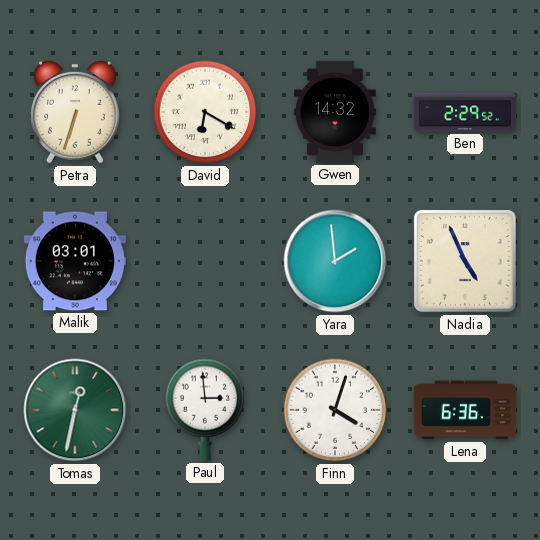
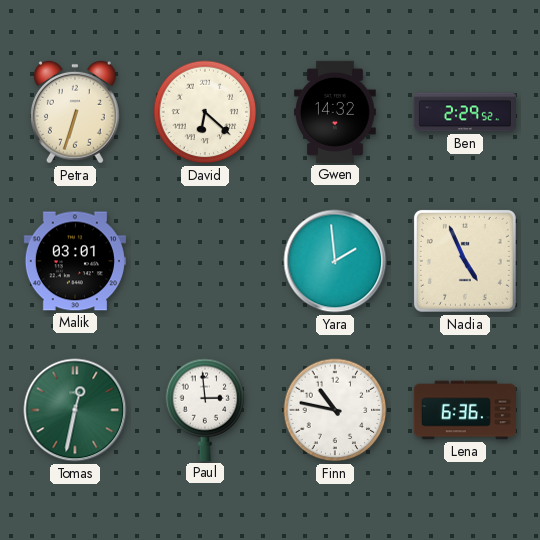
David: 6:20 -> 6:22 (205, 112)
Finn: 4:03 -> 10:47 (335, 410)
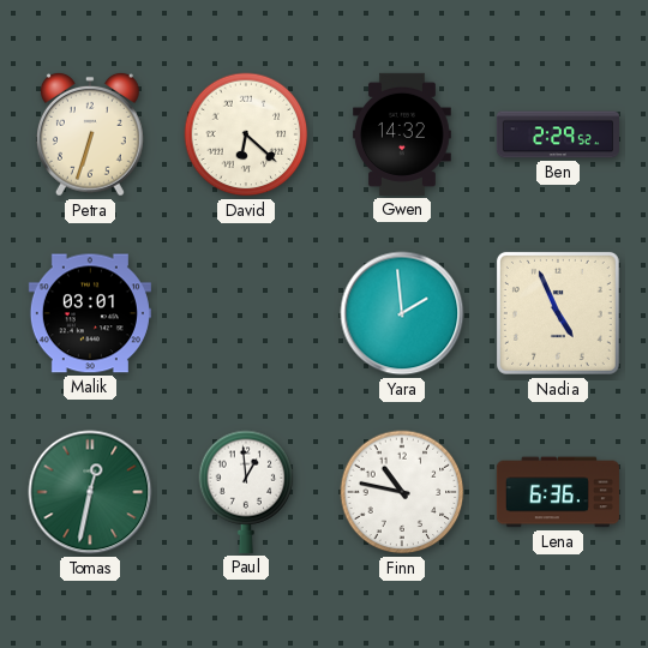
Paul: 2:59 -> 12:59 (246, 492)
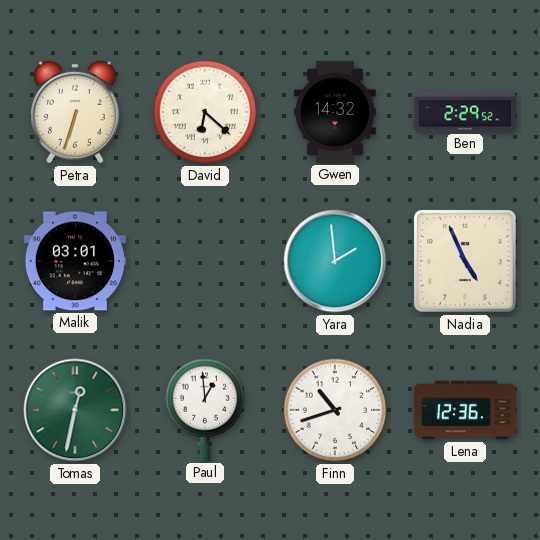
Finn: 10:47 -> 10:42 (335, 410)
Lena: 6:36 -> 12:36 (465, 410)
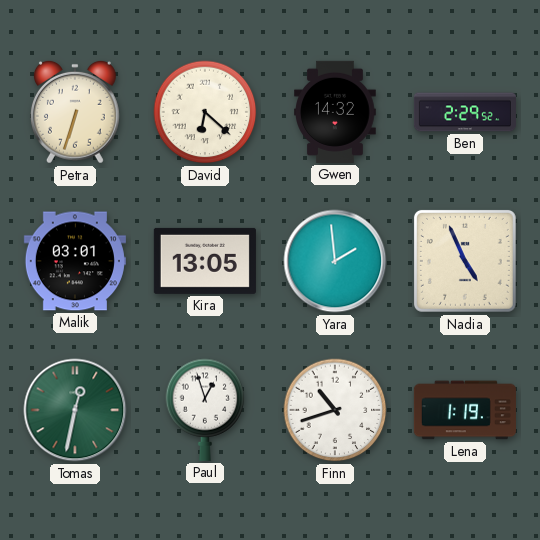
Kira: none -> 13:05 (205, 261)
Paul: 12:59 -> 12:57 (205, 410)
Lena: 12:36 -> 1:19 (465, 410)
